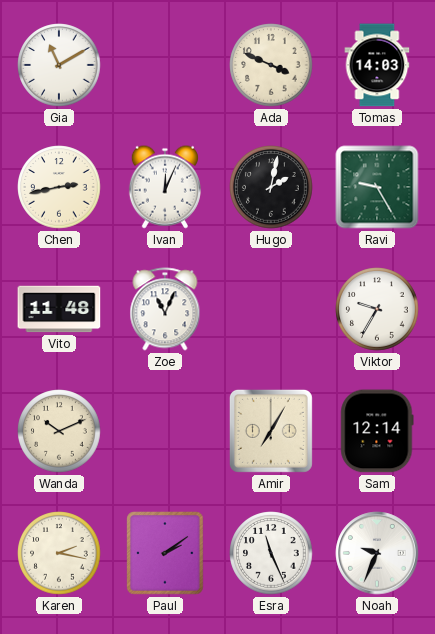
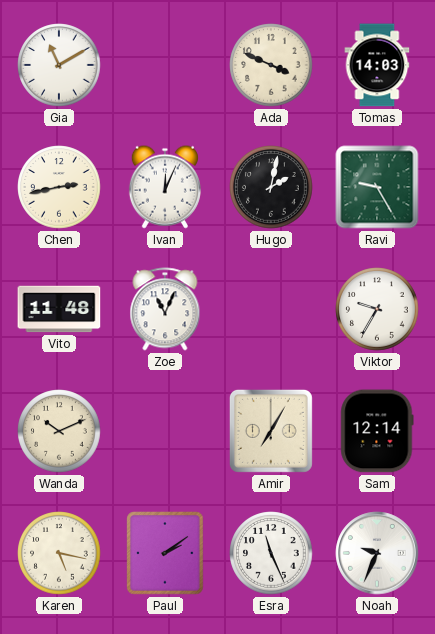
Karen: 2:17 -> 5:17 (59, 553)
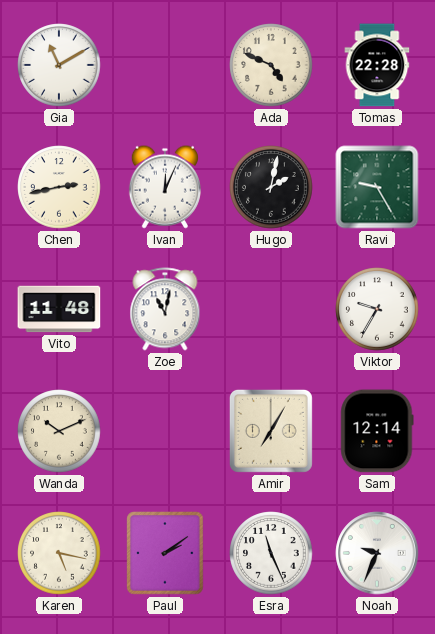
Ada: 3:49 -> 4:49 (271, 65)
Tomas: 14:03 -> 22:28 (377, 65)
Zoe: 11:04 -> 11:02 (165, 309)
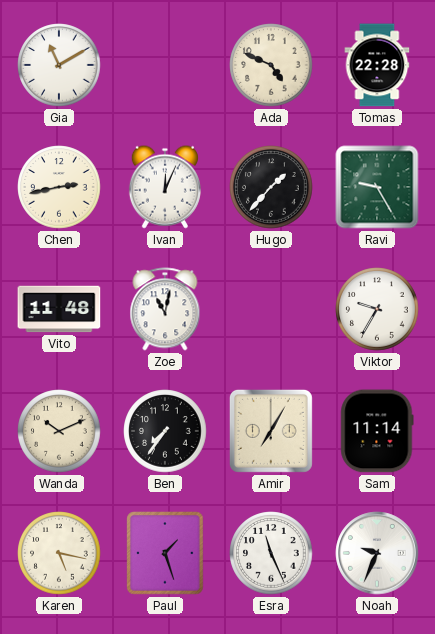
Hugo: 2:02 -> 1:37 (271, 187)
Ben: none -> 7:36 (165, 431)
Sam: 12:14 -> 11:14 (377, 431)
Paul: 2:09 -> 1:27 (165, 553)
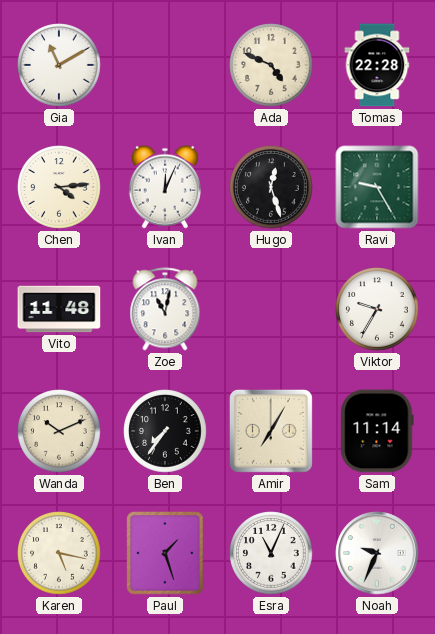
Chen: 2:43 -> 4:14 (59, 187)
Hugo: 1:37 -> 12:27 (271, 187)
Esra: 11:26 -> 11:04 (271, 553)
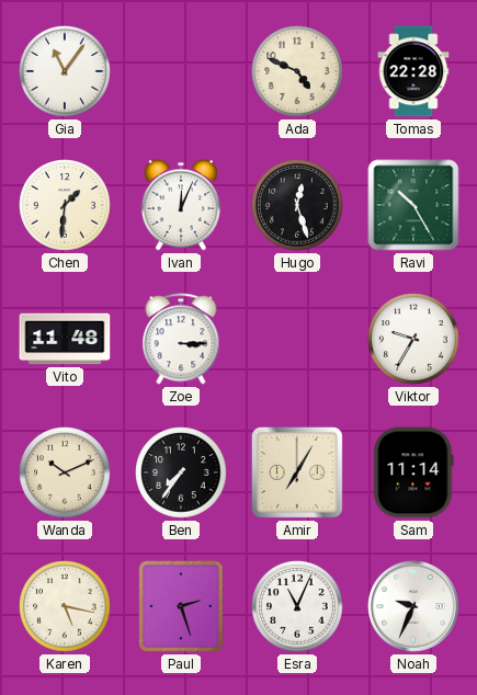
Gia: 11:10 -> 11:06 (65, 71)
Chen: 4:14 -> 1:31 (65, 205)
Ravi: 9:25 -> 10:25 (413, 205)
Zoe: 11:02 -> 3:15 (181, 339)
Paul: 1:27 -> 2:27 (181, 606)
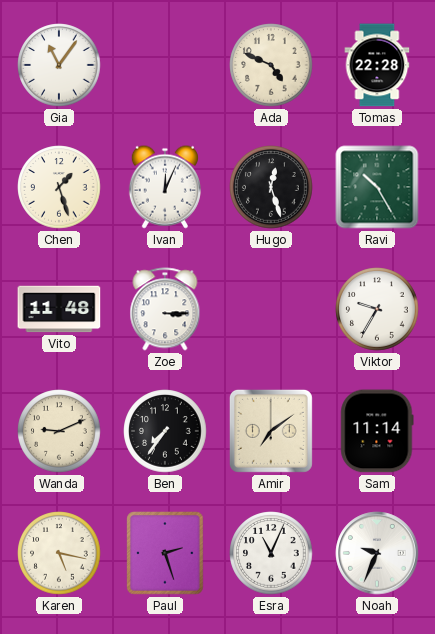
Chen: 1:31 -> 1:27 (59, 187)
Wanda: 10:11 -> 9:11 (59, 431)
Amir: 7:05 -> 7:09 (271, 431)
